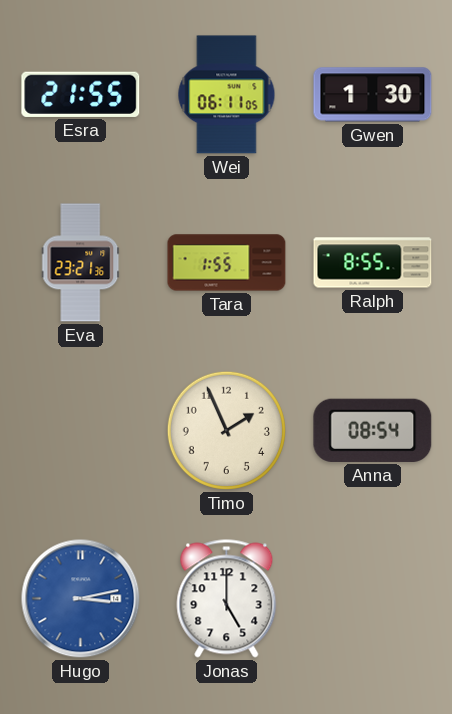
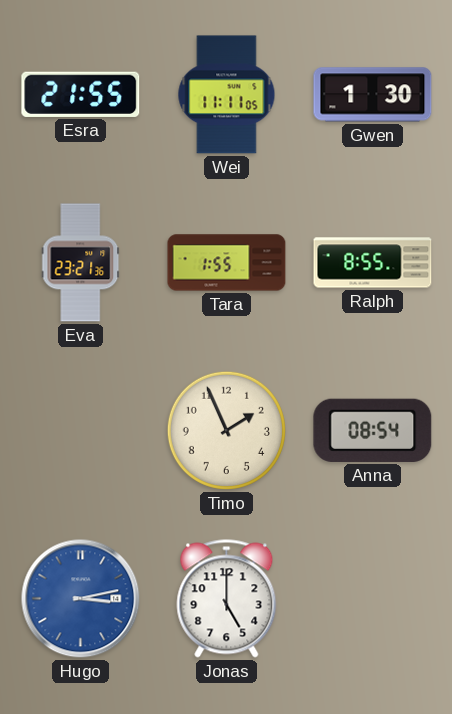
Wei: 06:11 -> 11:11 (227, 95)
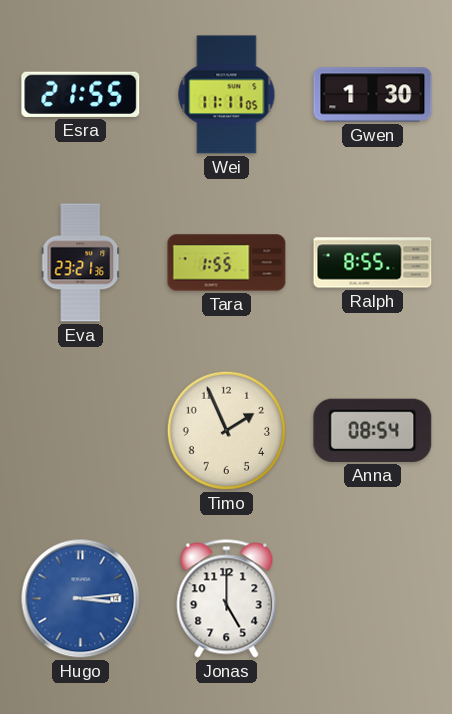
Hugo: 3:13 -> 3:14 (81, 599)
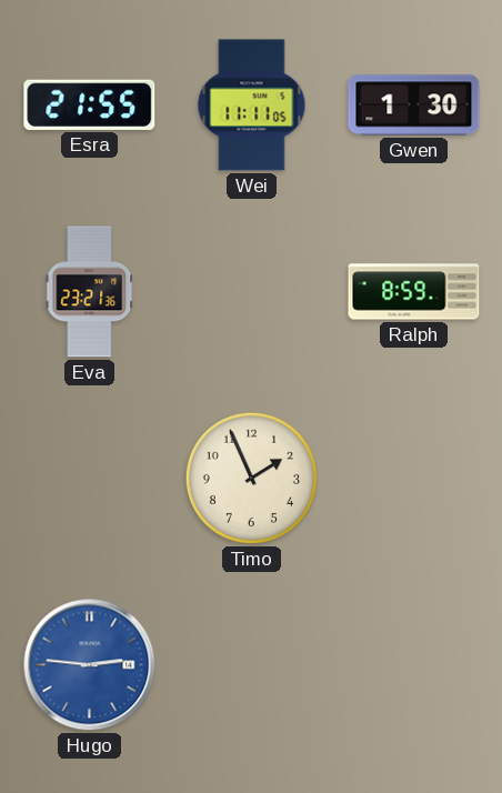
Tara: 1:55 -> none (227, 263)
Ralph: 8:55 -> 8:59 (414, 292)
Anna: 08:54 -> none (373, 430)
Hugo: 3:14 -> 2:46 (90, 665)
Jonas: 5:00 -> none (227, 599)
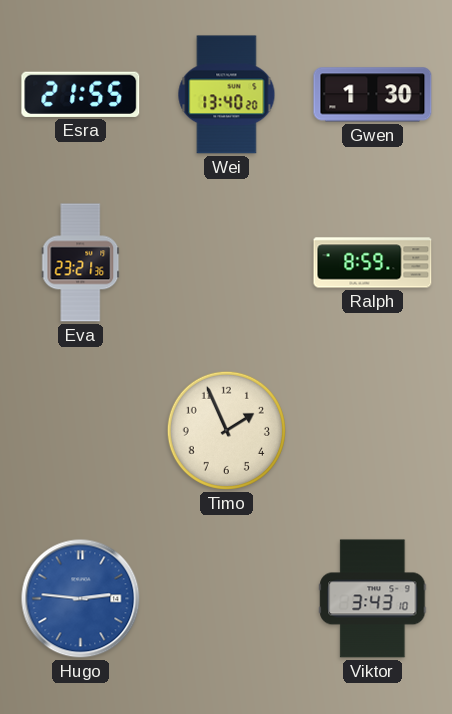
Wei: 11:11 -> 13:40 (227, 95)
Viktor: none -> 3:43 (373, 599)
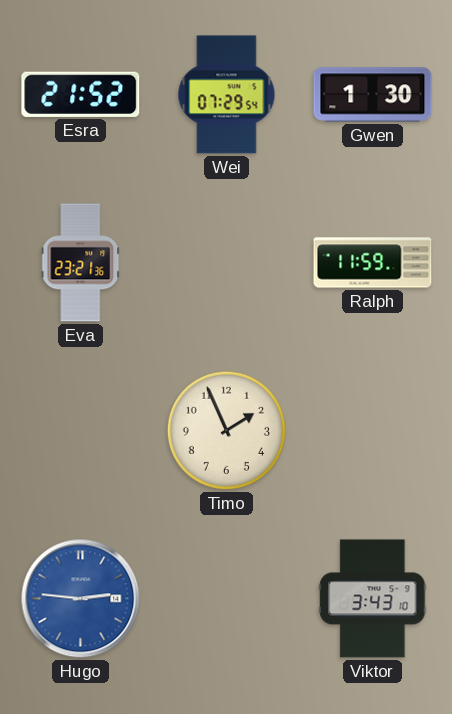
Esra: 21:55 -> 21:52 (81, 94)
Wei: 13:40 -> 07:29 (227, 95)
Ralph: 8:59 -> 11:59 (373, 263)
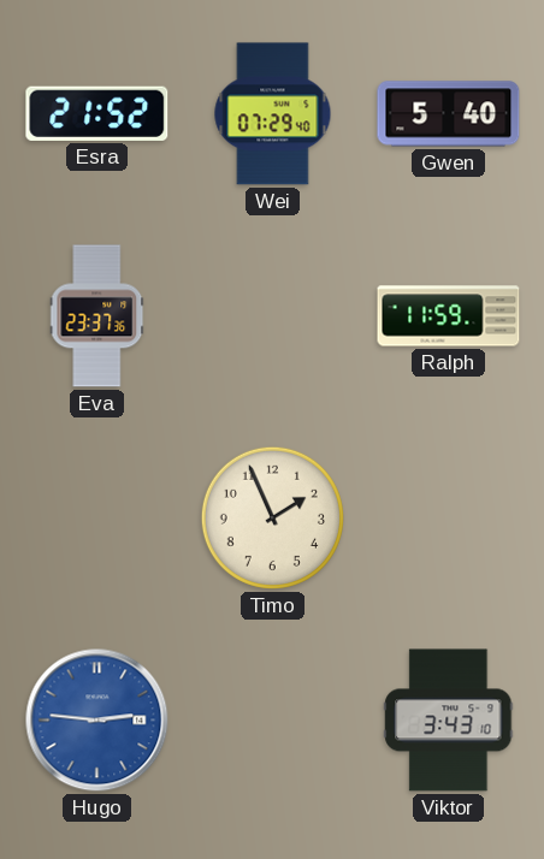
Wei: 07:29:54 -> 07:29:40 (273, 114)
Gwen: 1:30 -> 5:40 (449, 114)
Eva: 23:21 -> 23:37 (97, 316)
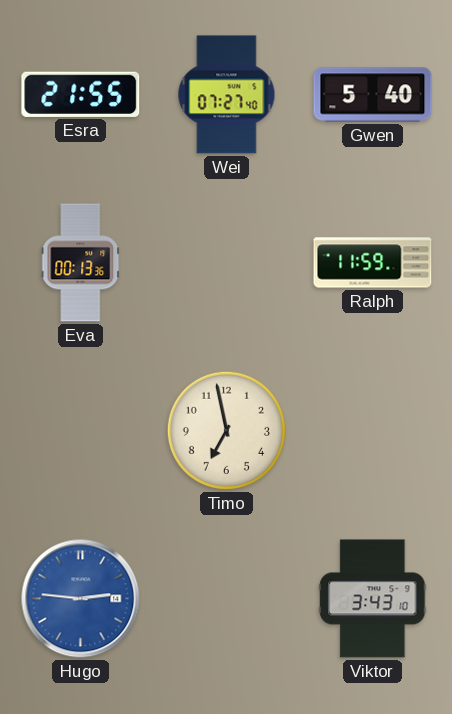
Esra: 21:52 -> 21:55 (81, 94)
Wei: 07:29 -> 07:27 (227, 95)
Eva: 23:37 -> 00:13 (81, 263)
Timo: 1:56 -> 6:58 (226, 430)
